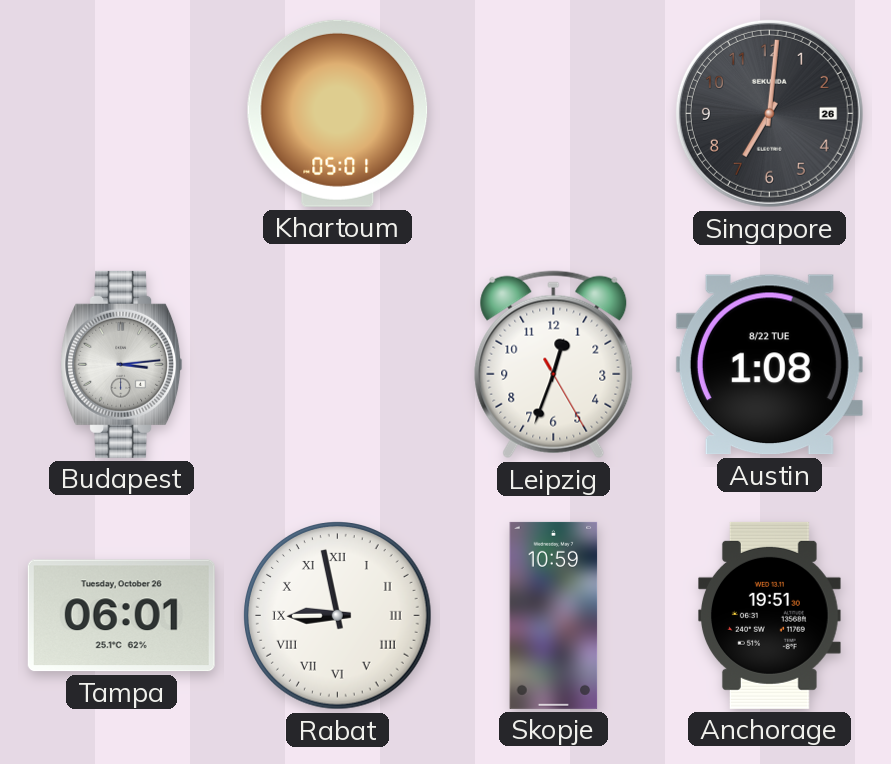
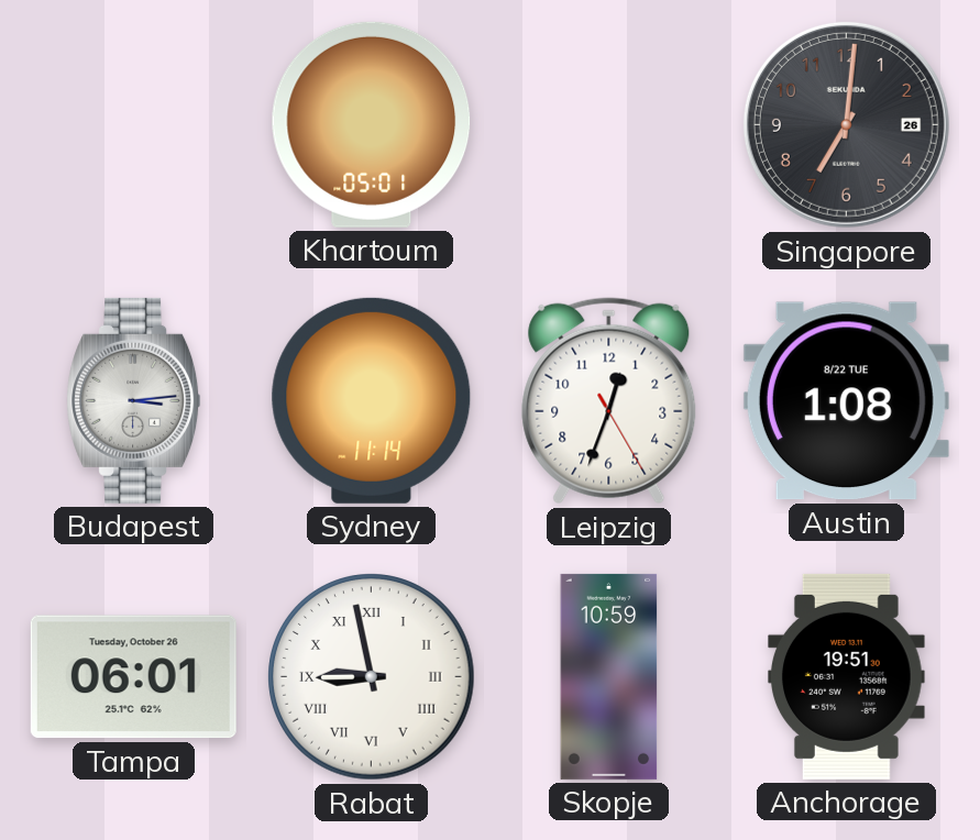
Sydney: none -> 11:14 (372, 400)
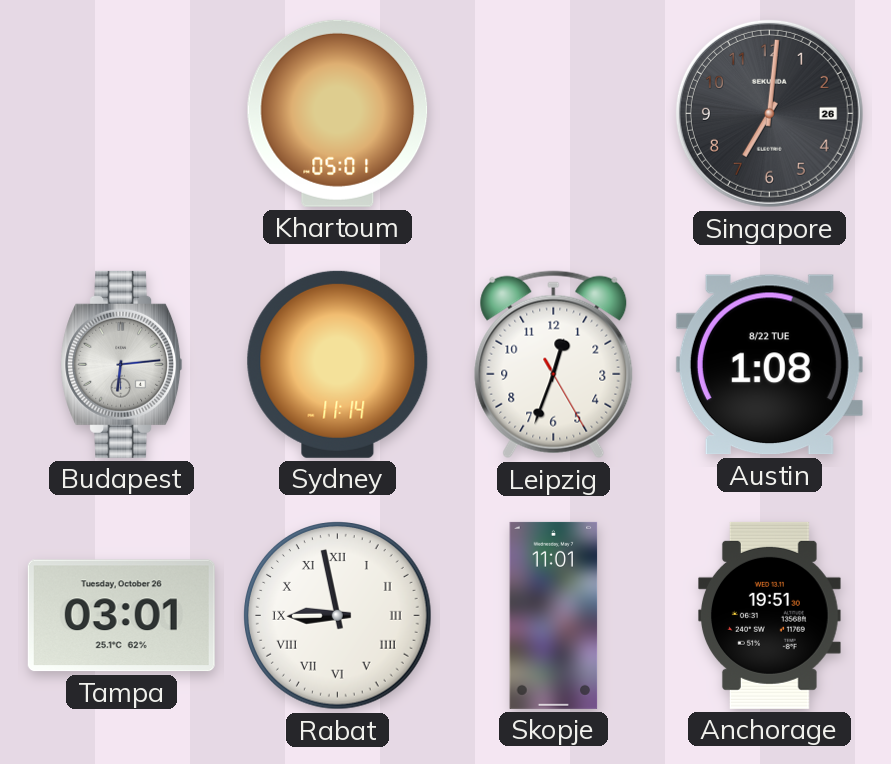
Budapest: 3:14 -> 6:14 (122, 364)
Tampa: 06:01 -> 03:01 (121, 616)
Skopje: 10:59 -> 11:01 (554, 615)
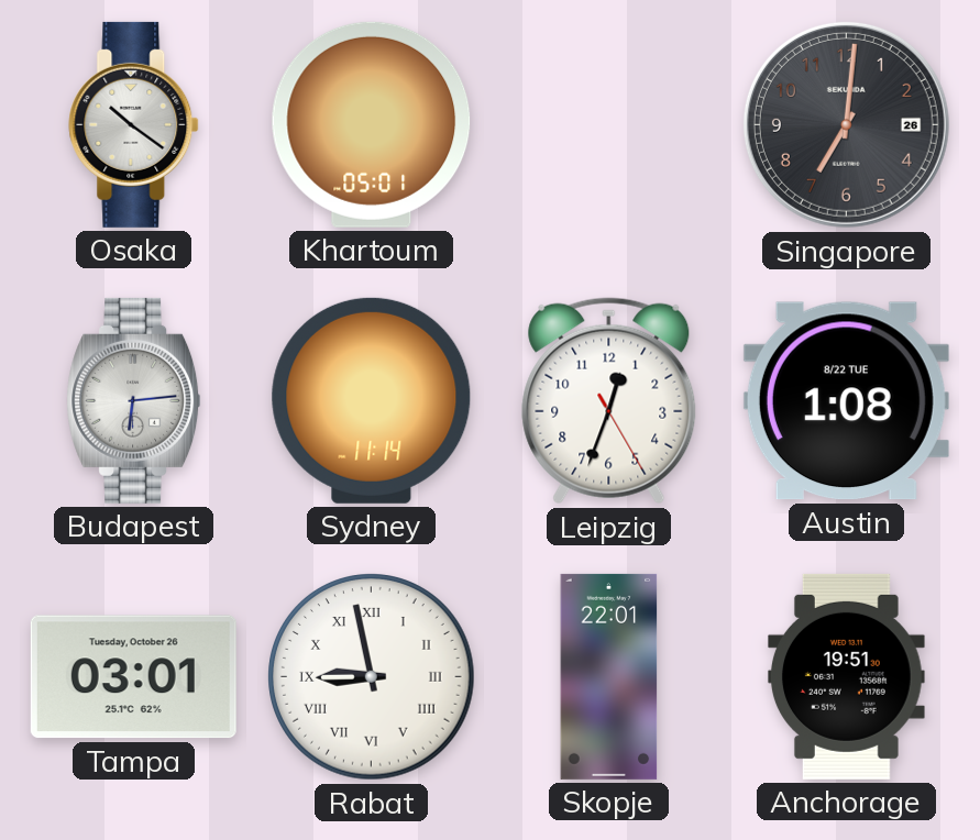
Osaka: none -> 10:21 (134, 124)
Skopje: 11:01 -> 22:01 (609, 676)
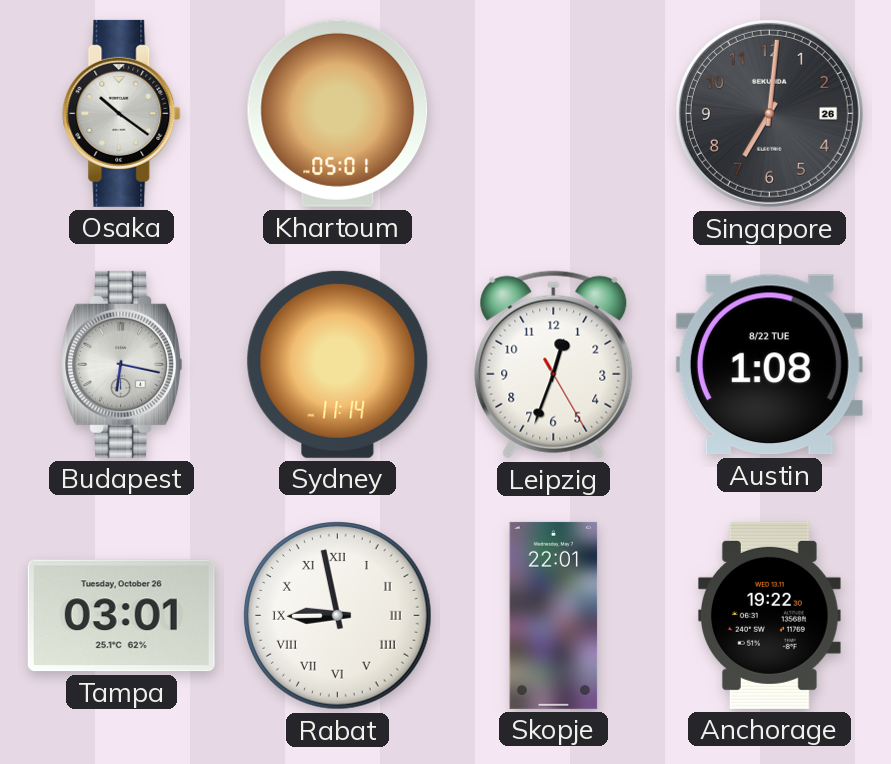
Budapest: 6:14 -> 6:17 (122, 364)
Anchorage: 19:51 -> 19:22 (770, 615)
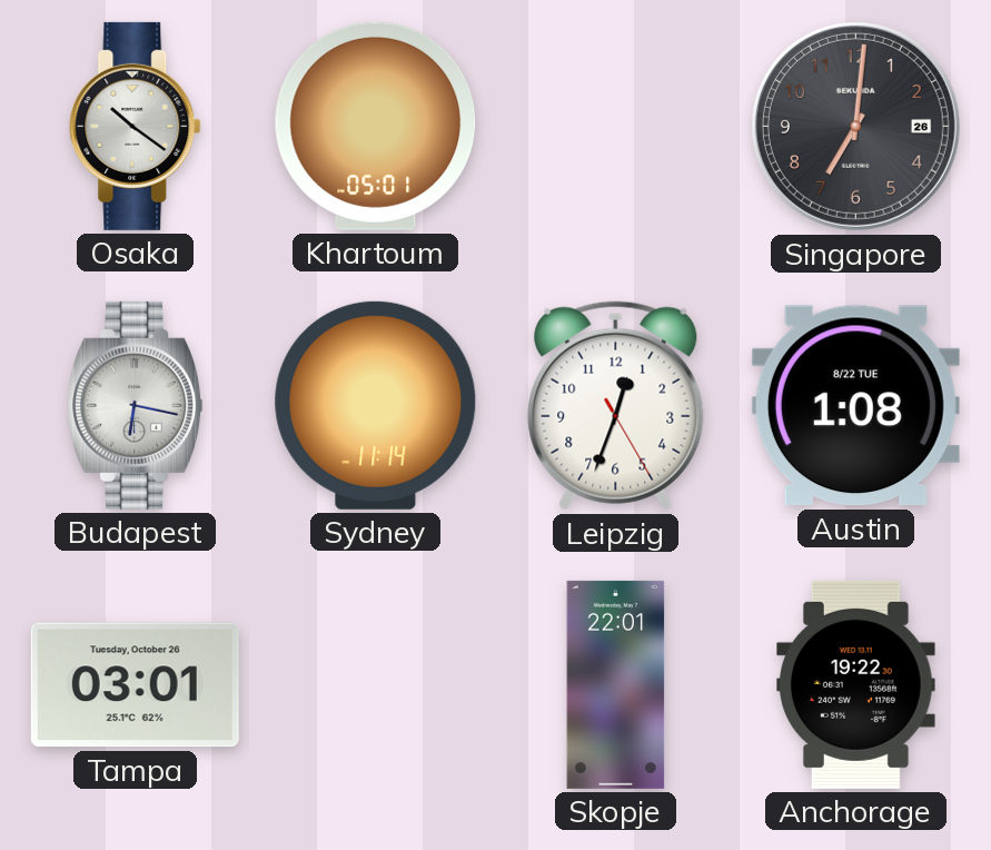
Rabat: 8:58 -> none (338, 616)
